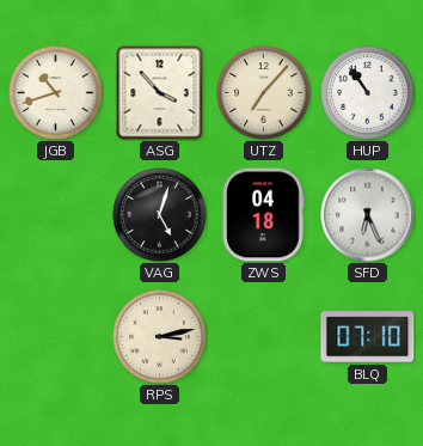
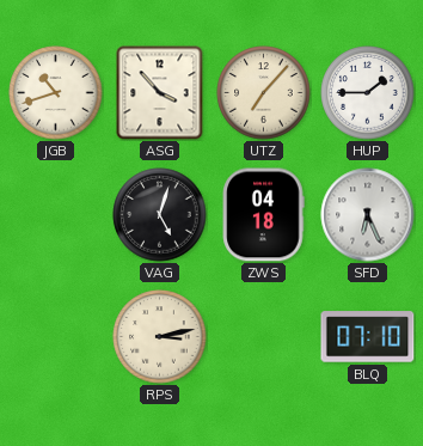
HUP: 10:54 -> 1:45 (368, 93)
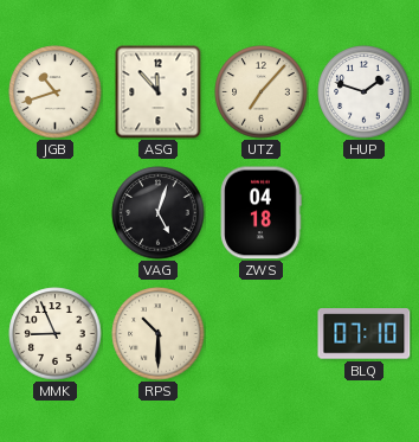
ASG: 3:53 -> 11:53 (159, 92)
HUP: 1:45 -> 1:48 (365, 92)
SFD: 6:26 -> none (368, 215)
MMK: none -> 8:56 (56, 334)
RPS: 3:13 -> 10:30 (159, 334)
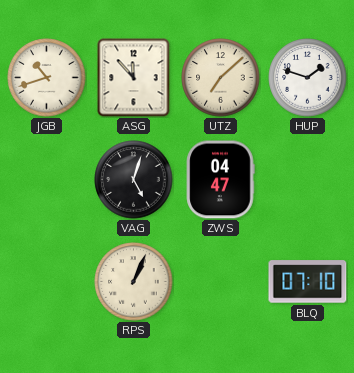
UTZ: 7:07 -> 7:08 (221, 78)
ZWS: 04:18 -> 04:47 (220, 180)
MMK: 8:56 -> none (56, 334)
RPS: 10:30 -> 1:04 (134, 282)
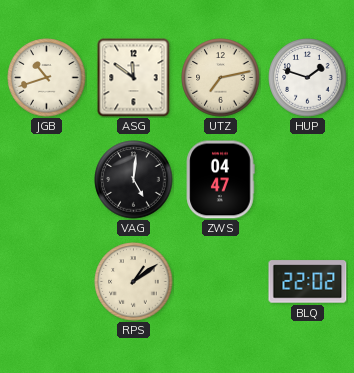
ASG: 11:53 -> 11:51 (134, 78)
UTZ: 7:08 -> 7:13 (221, 78)
VAG: 5:03 -> 5:01 (134, 180)
RPS: 1:04 -> 1:09 (134, 282)
BLQ: 07:10 -> 22:02 (308, 282)
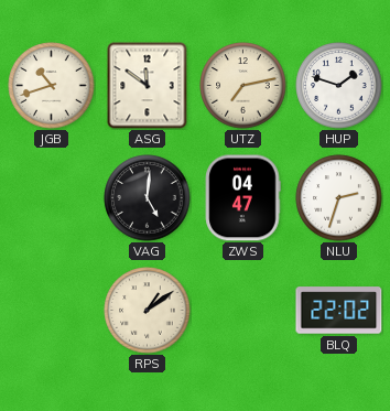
NLU: none -> 2:33 (339, 198)
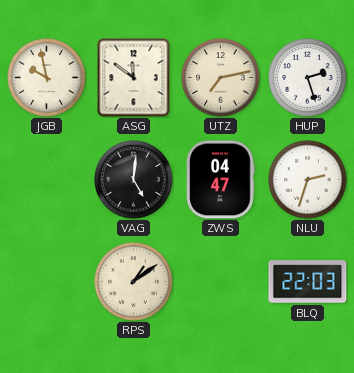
JGB: 10:42 -> 9:58 (47, 78)
HUP: 1:48 -> 2:27 (308, 78)
BLQ: 22:02 -> 22:03 (308, 282)
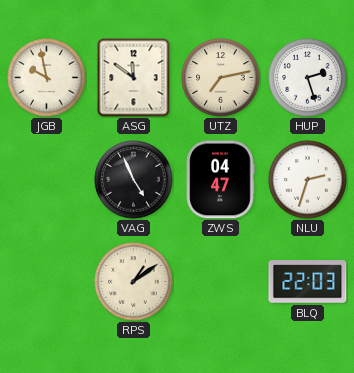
VAG: 5:01 -> 4:56 (134, 180)
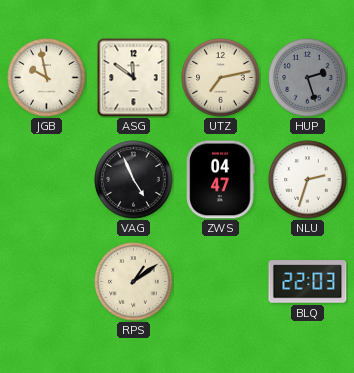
HUP dial: white -> grey (308, 78)
